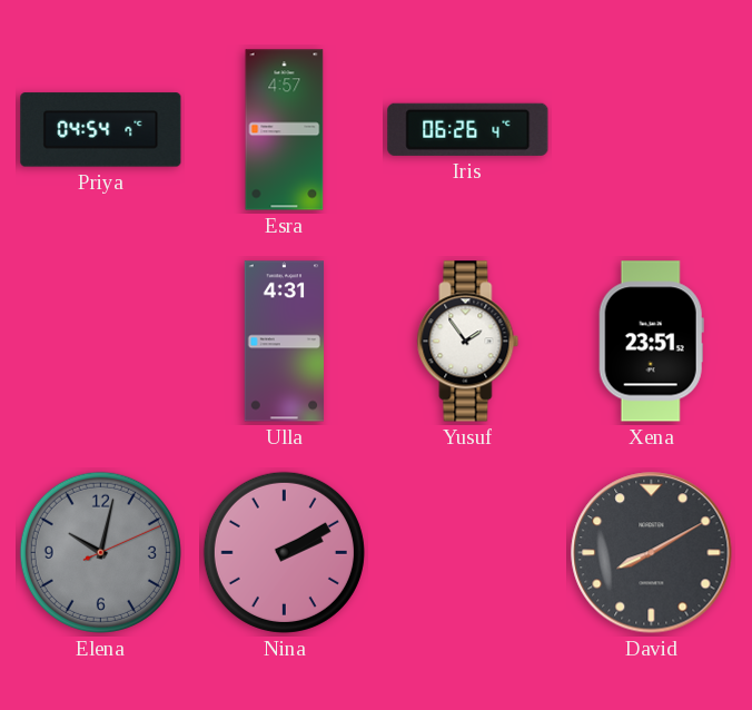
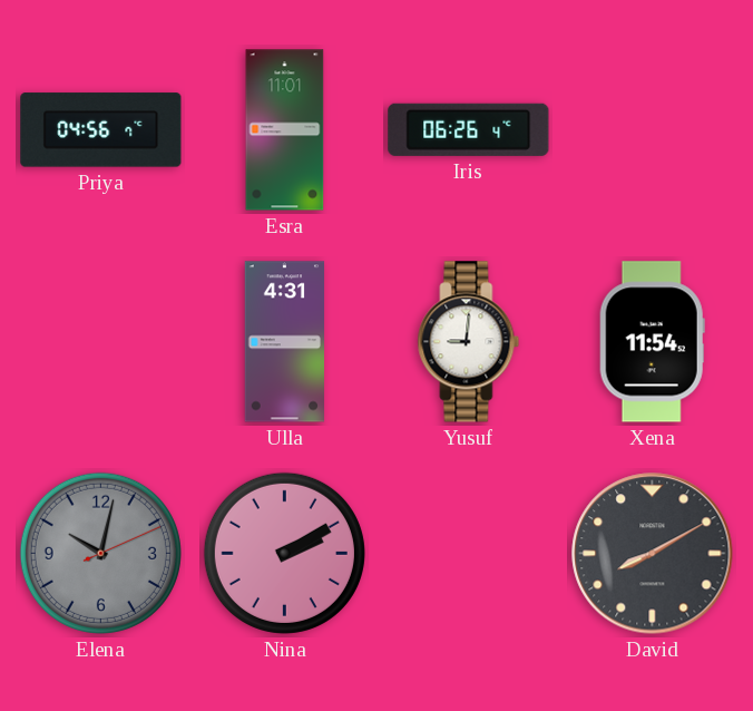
Priya: 04:54 -> 04:56 (101, 130)
Esra: 4:57 -> 11:01 (285, 130)
Yusuf: 1:54 -> 9:01 (469, 342)
Xena: 23:51 -> 11:54 (652, 342)
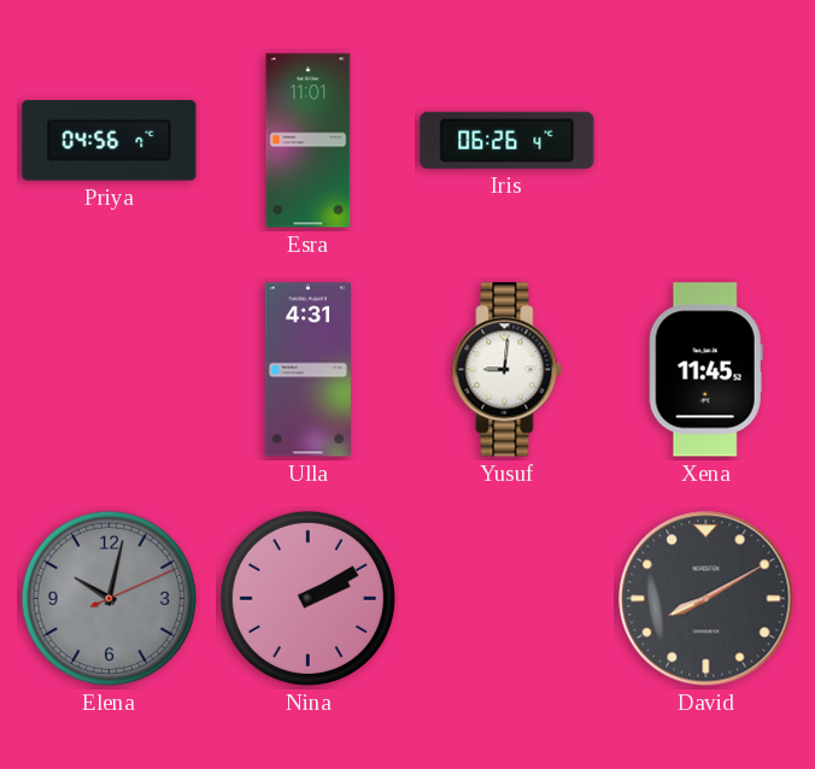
Xena: 11:54 -> 11:45 (705, 370)
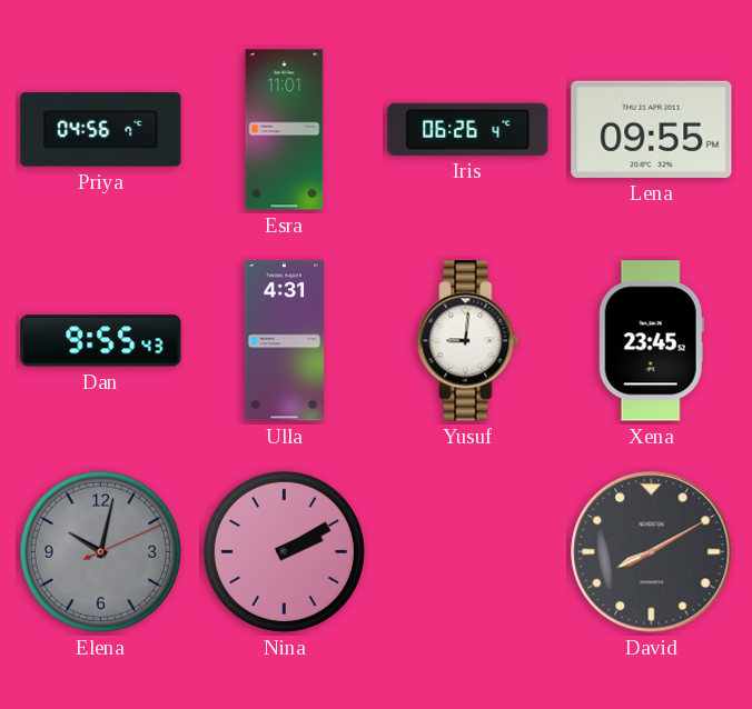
Lena: none -> 09:55 (652, 129)
Dan: none -> 9:55 (101, 341)
Xena: 11:45 -> 23:45 (651, 341)
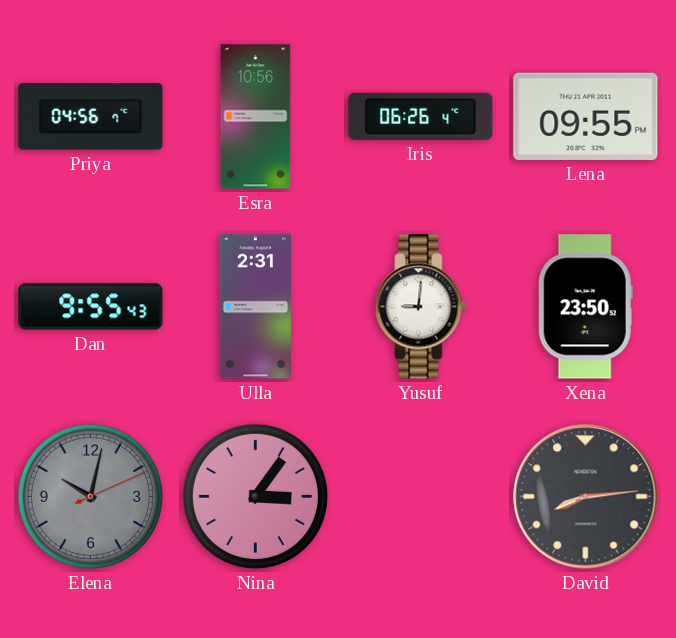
Esra: 11:01 -> 10:56 (256, 117)
Ulla: 4:31 -> 2:31 (256, 307)
Xena: 23:45 -> 23:50 (585, 307)
Nina: 2:10 -> 3:06 (255, 496)
David: 8:10 -> 8:14 (586, 497)
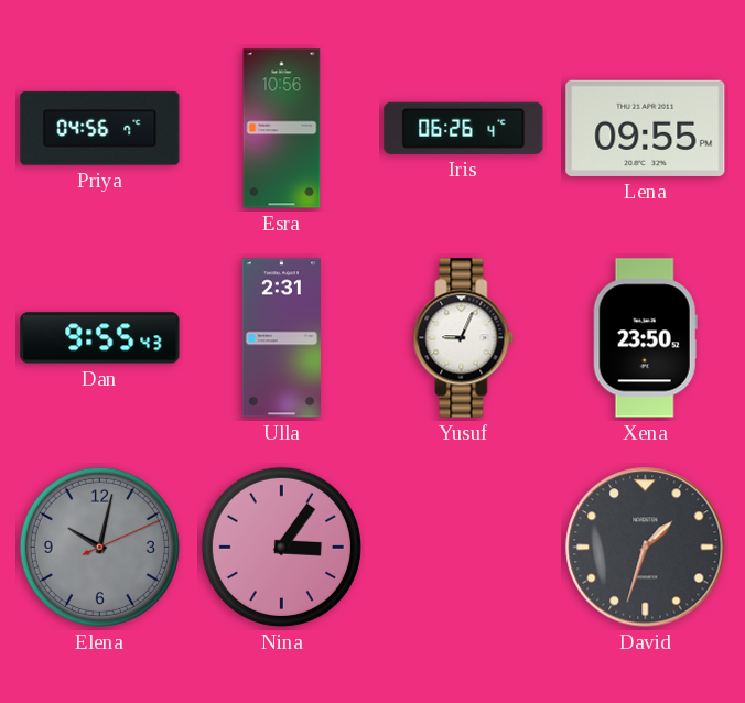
Yusuf: 9:01 -> 9:04 (464, 338)
David: 8:14 -> 1:33 (646, 548)
